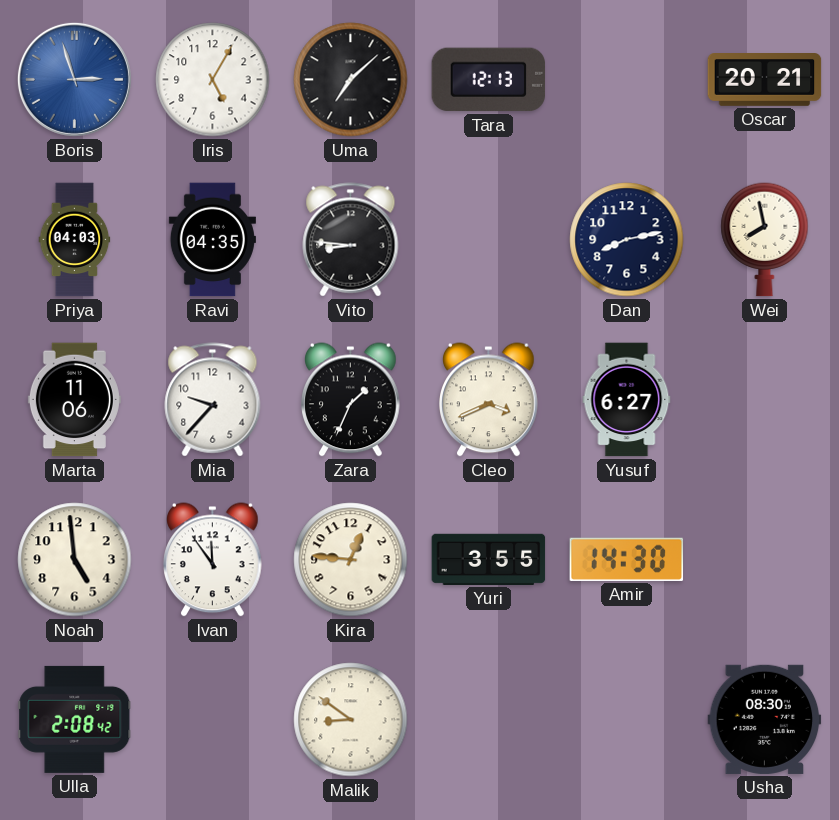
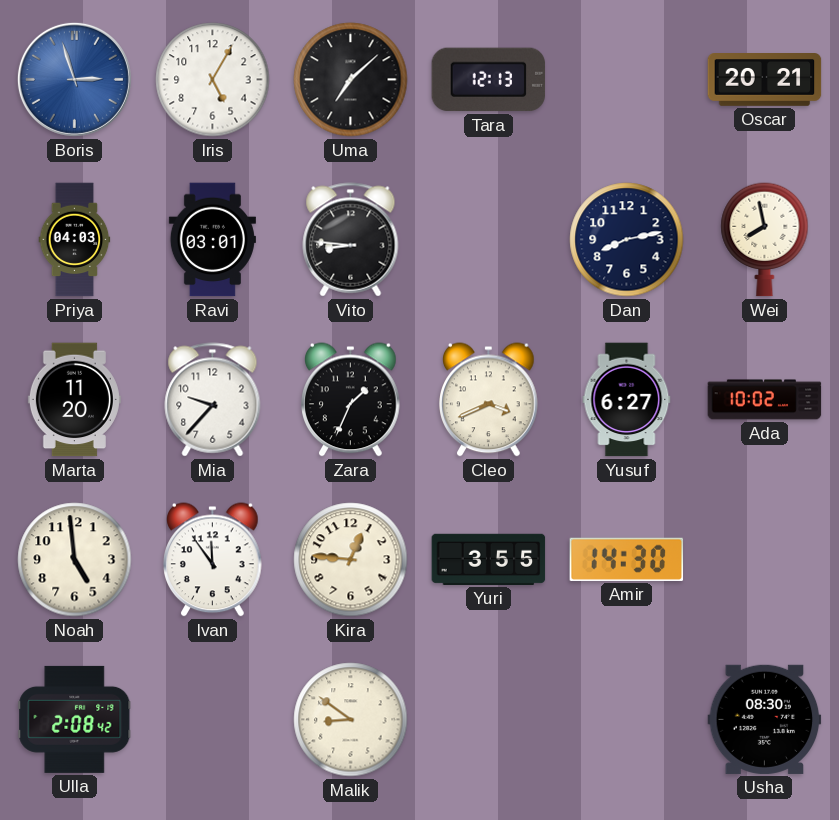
Ravi: 04:35 -> 03:01 (212, 240)
Marta: 11:06 -> 11:20 (74, 400)
Ada: none -> 10:02 (765, 400)
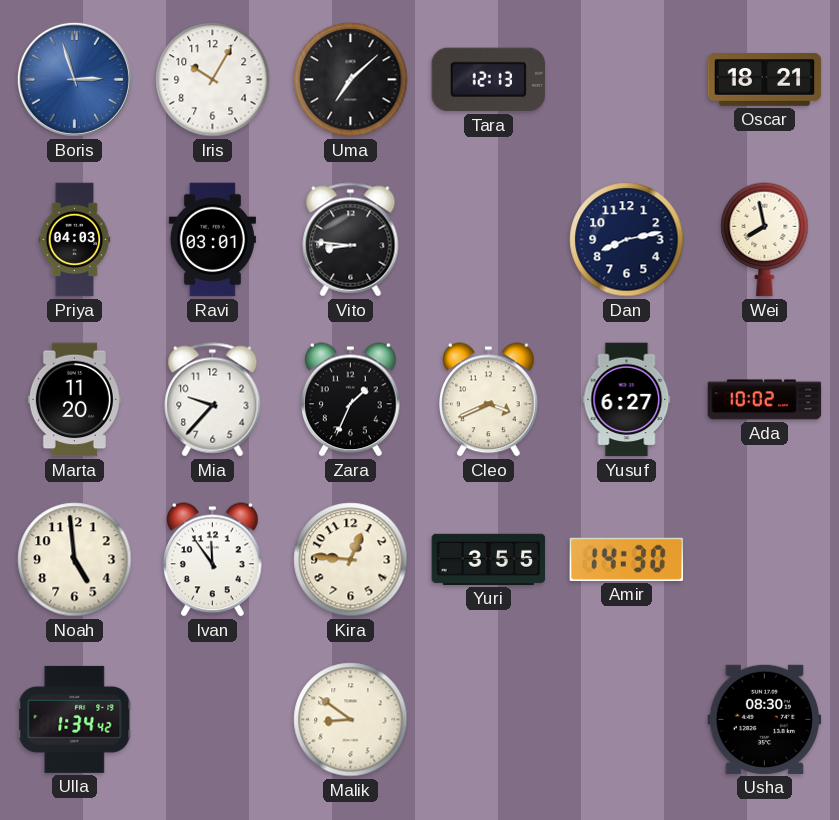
Iris: 5:05 -> 10:05 (213, 80)
Oscar: 20:21 -> 18:21 (765, 80)
Ulla: 2:08 -> 1:34 (75, 719)
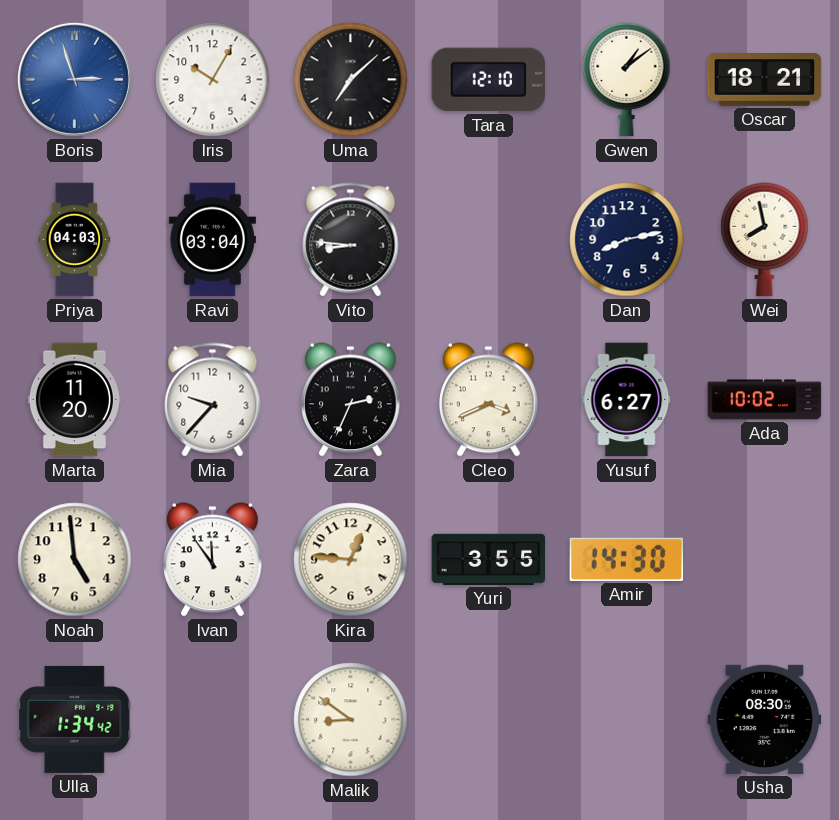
Tara: 12:13 -> 12:10 (489, 80)
Gwen: none -> 1:09 (627, 80)
Ravi: 03:01 -> 03:04 (212, 240)
Zara: 1:34 -> 2:34 (351, 400)
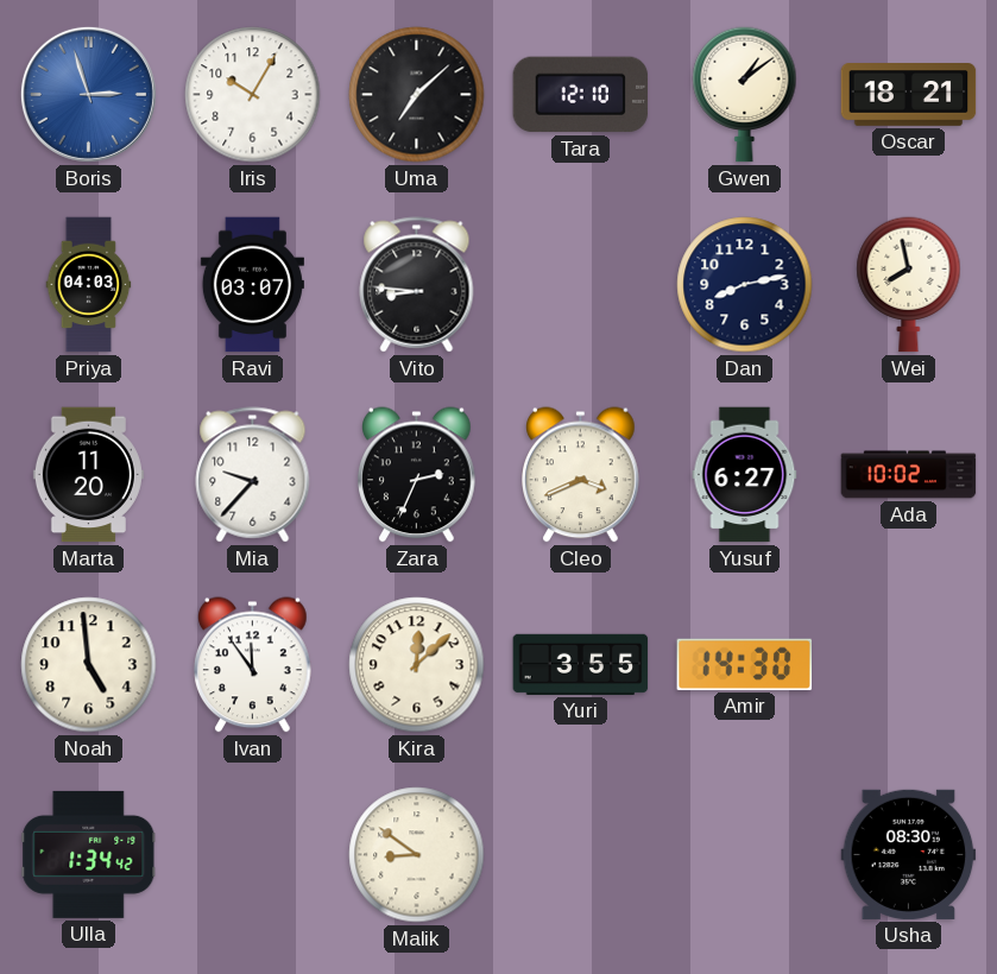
Ravi: 03:04 -> 03:07 (252, 285)
Kira: 12:46 -> 12:08 (417, 665)
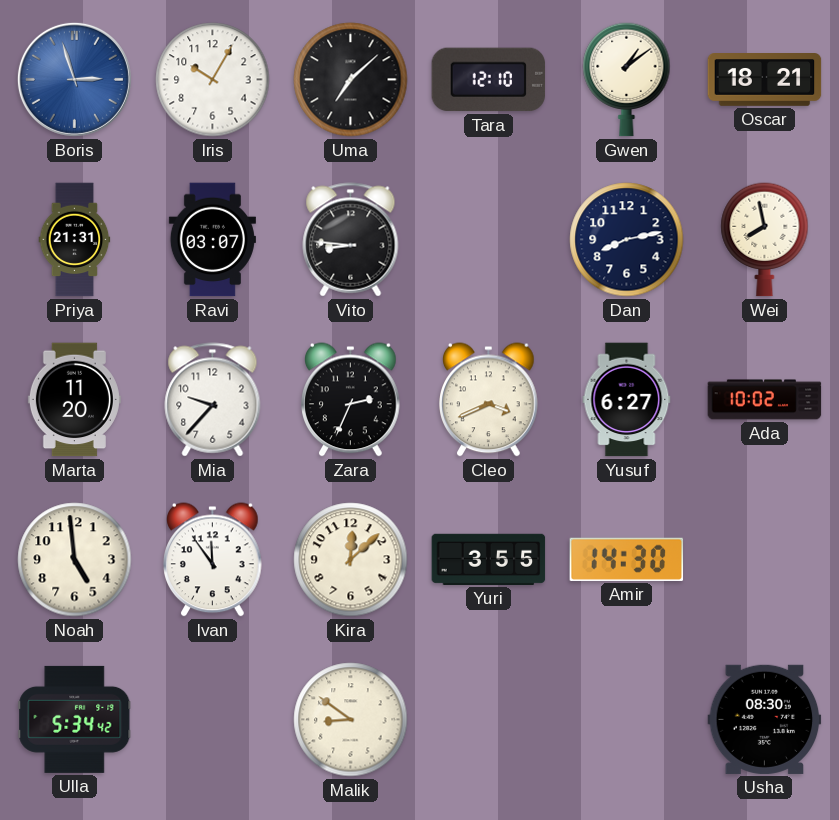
Priya: 04:03 -> 21:31 (75, 240)
Ulla: 1:34 -> 5:34 (75, 719)
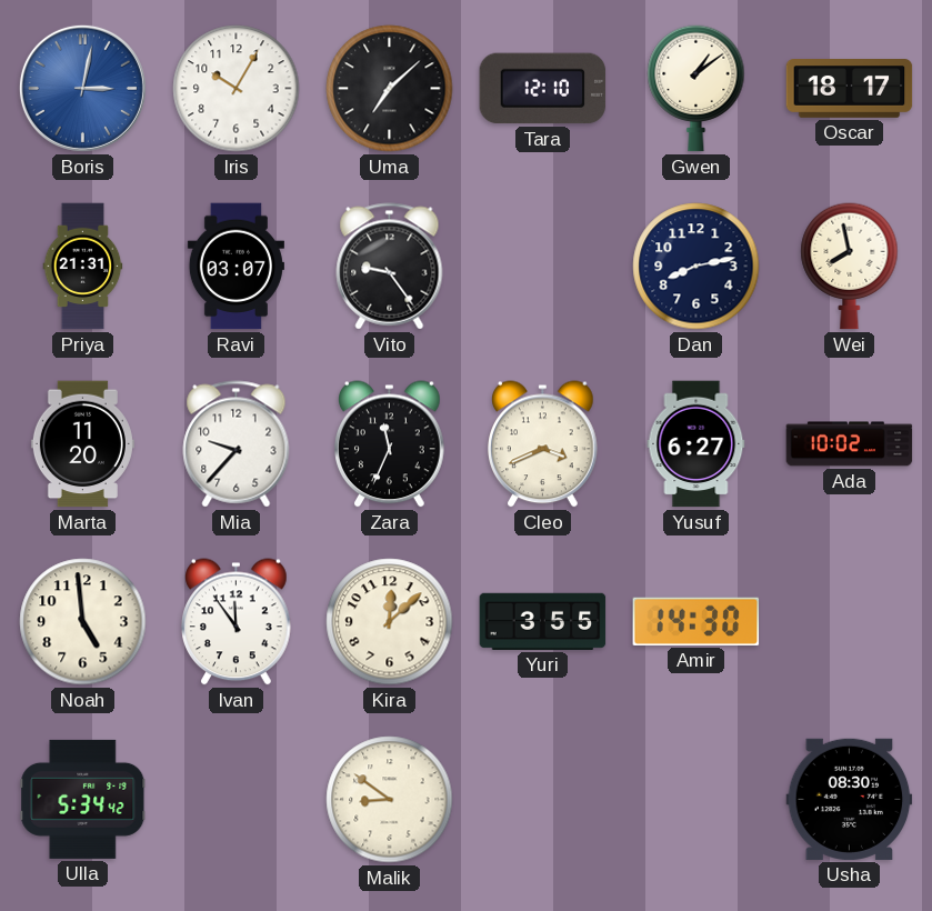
Boris: 2:57 -> 3:02 (82, 88)
Oscar: 18:21 -> 18:17 (850, 89)
Vito: 8:46 -> 9:24 (390, 267)
Zara: 2:34 -> 11:34 (390, 444)
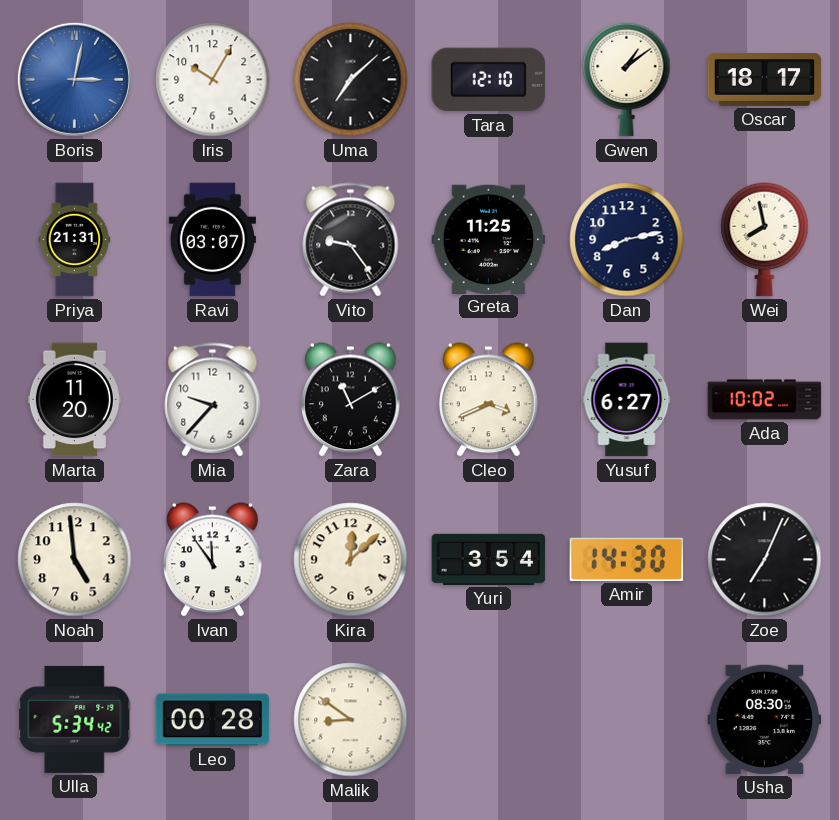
Greta: none -> 11:25 (489, 239)
Zara: 11:34 -> 11:10 (351, 400)
Yuri: 3:55 -> 3:54 (489, 559)
Zoe: none -> 7:04 (765, 560)
Leo: none -> 00:28 (213, 720)
